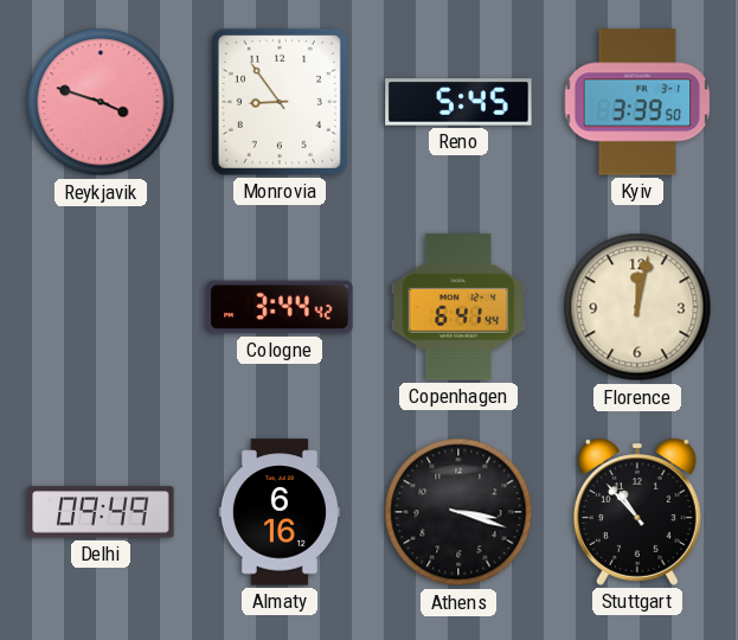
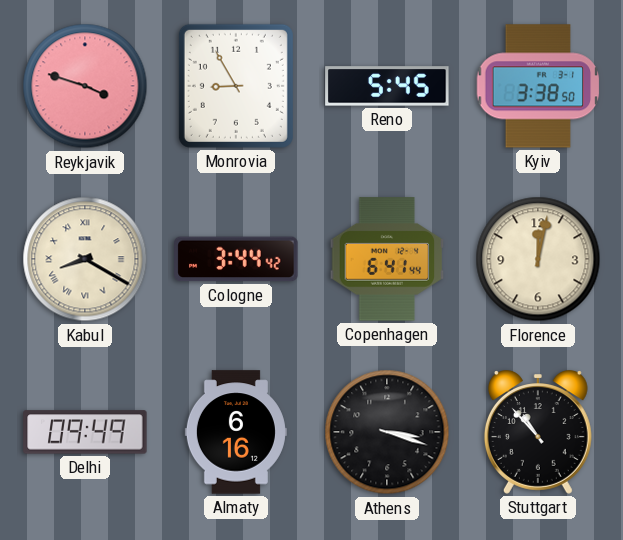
Monrovia: 8:54 -> 8:55 (236, 86)
Kyiv: 3:39 -> 3:38 (538, 86)
Kabul: none -> 8:20 (85, 259)
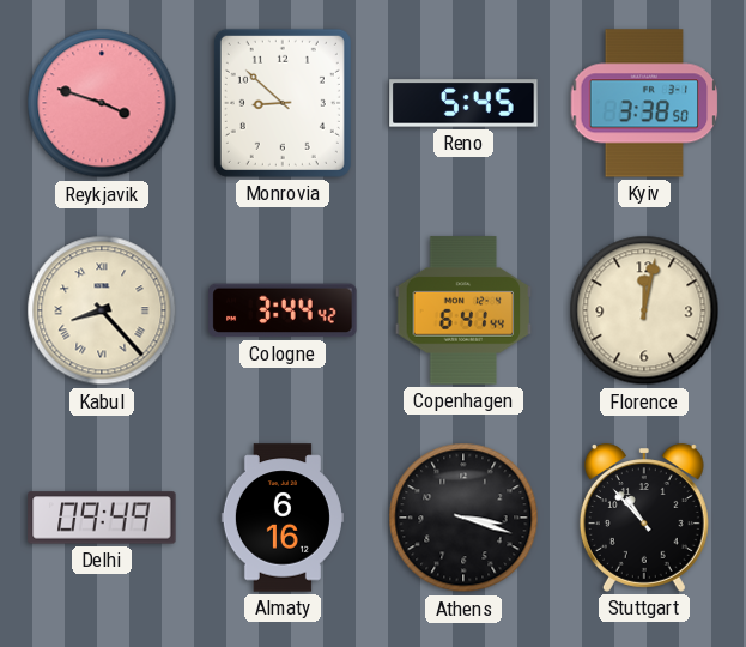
Monrovia: 8:55 -> 8:52 (283, 103)
Kabul: 8:20 -> 8:23 (102, 310)
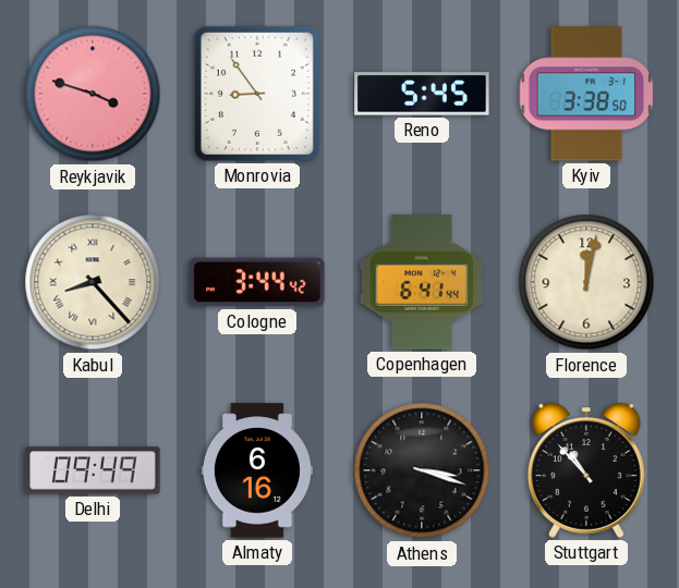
Monrovia: 8:52 -> 8:54 (257, 94)
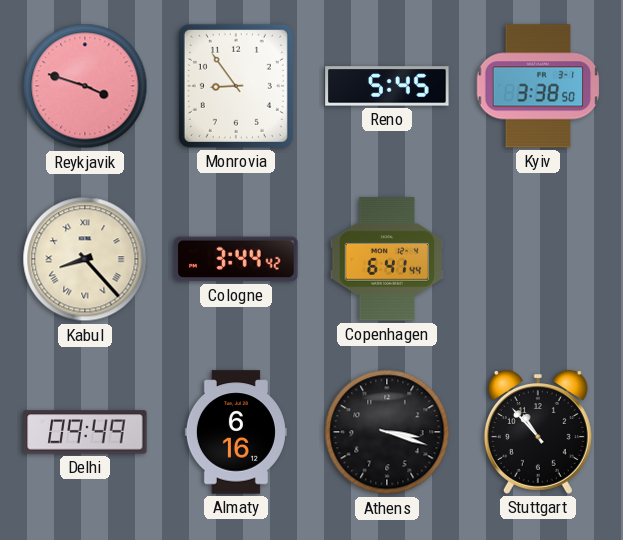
Florence: 12:02 -> none (586, 282)
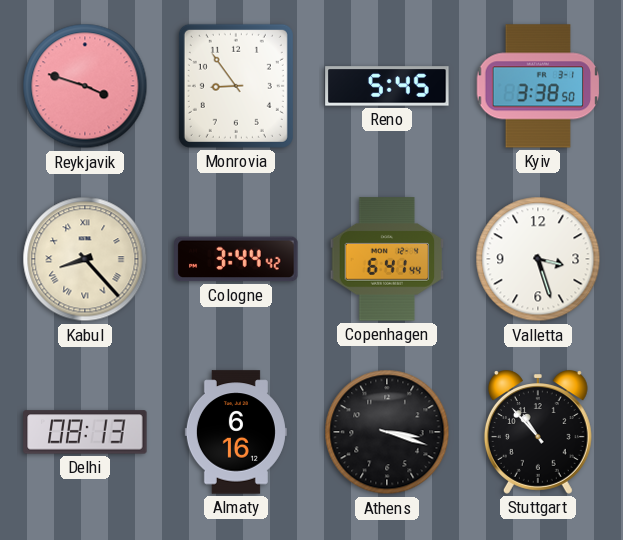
Valletta: none -> 3:27 (538, 259)
Delhi: 09:49 -> 08:13 (85, 432)
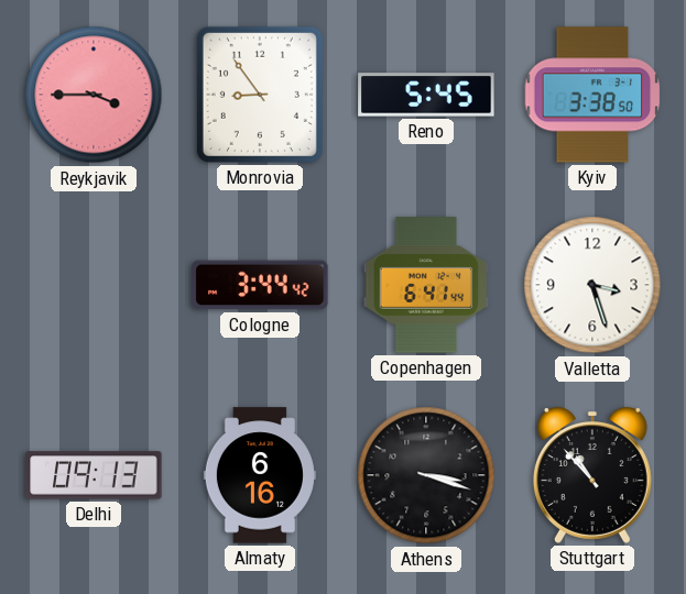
Reykjavik: 3:48 -> 3:45 (94, 95)
Kabul: 8:23 -> none (85, 259)
Delhi: 08:13 -> 09:13 (94, 475)
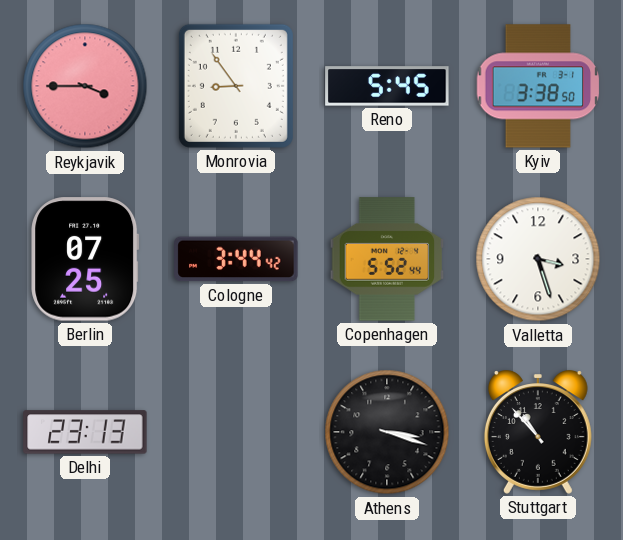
Berlin: none -> 07:25 (85, 259)
Copenhagen: 6:41 -> 5:52 (387, 259)
Delhi: 09:13 -> 23:13 (85, 432)
Almaty: 6:16 -> none (260, 475)
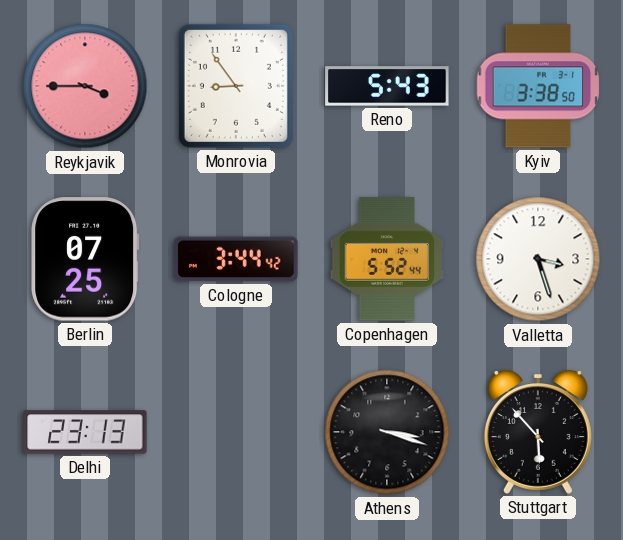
Reno: 5:45 -> 5:43 (387, 86)
Stuttgart: 10:53 -> 5:53 (538, 432)
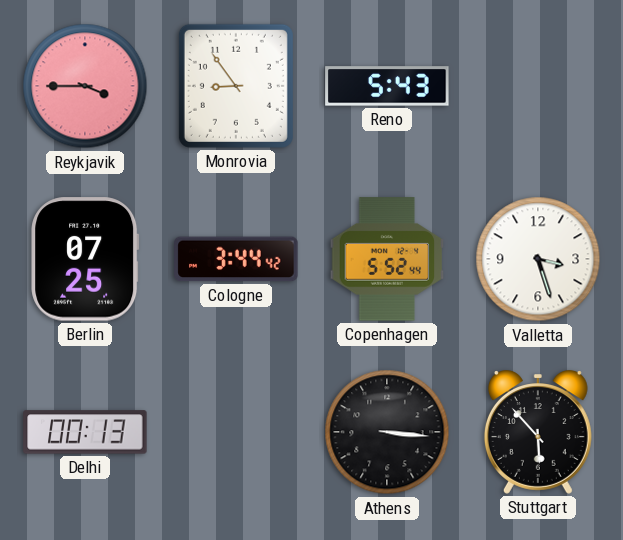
Kyiv: 3:38 -> none (538, 86)
Delhi: 23:13 -> 00:13 (85, 432)
Athens: 3:18 -> 3:16 (387, 432)
